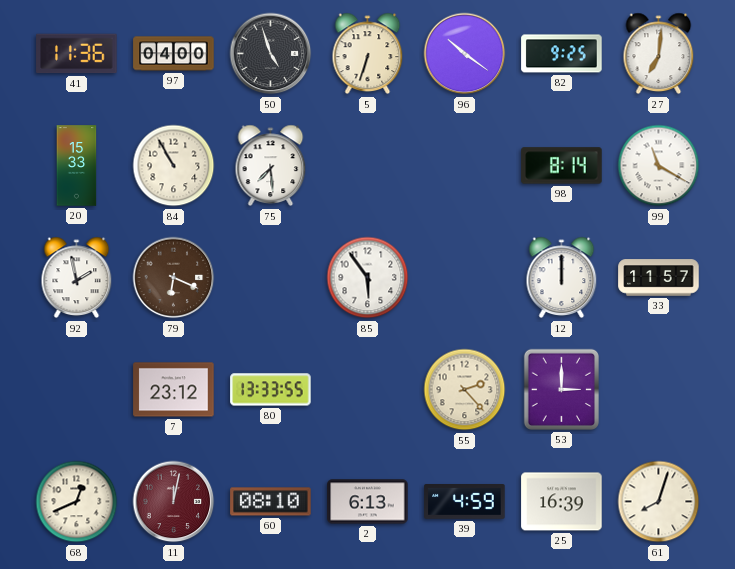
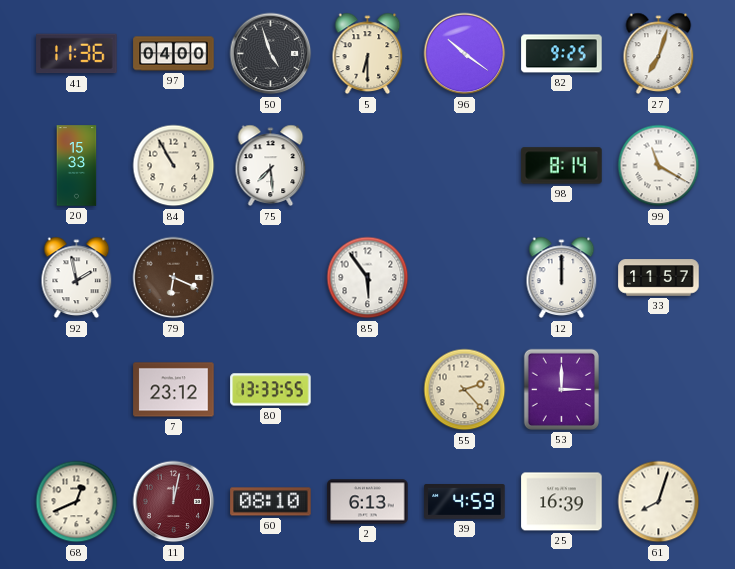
5: 6:33 -> 6:30 (368, 54)
27: 7:01 -> 7:03 (659, 54)
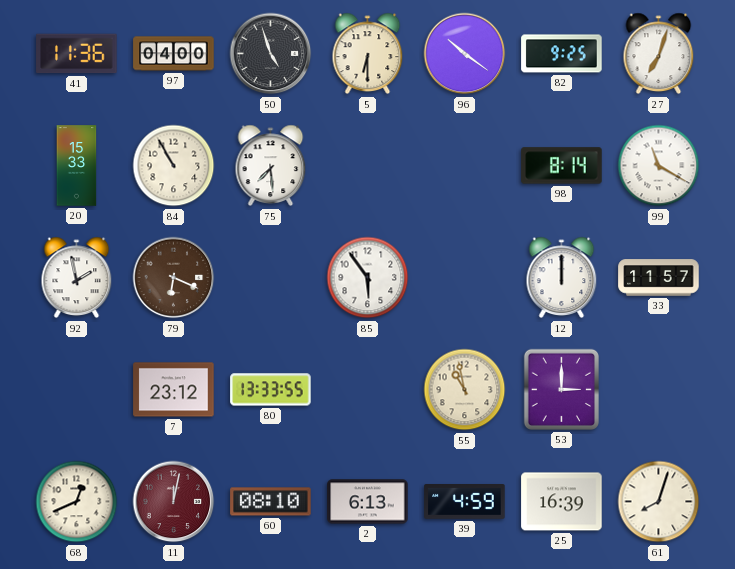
55: 2:23 -> 10:58 (465, 390)
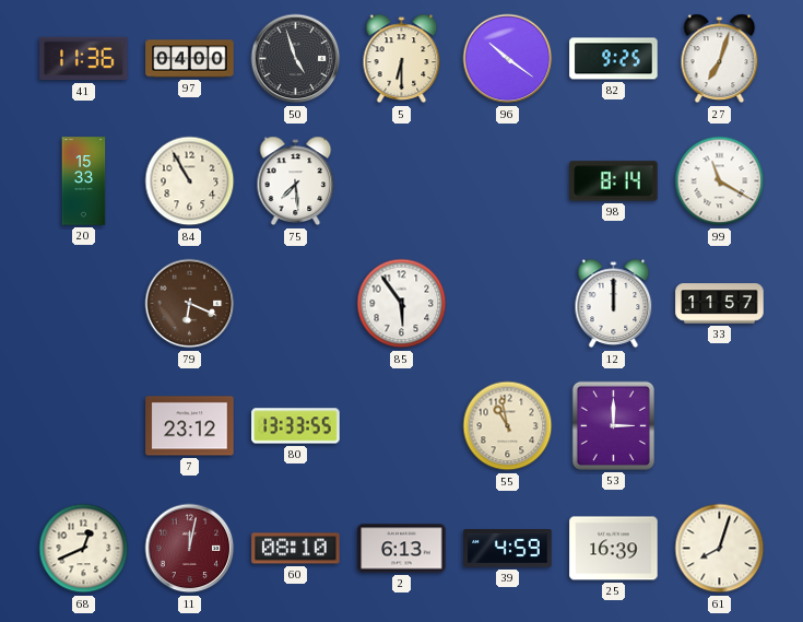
92: 1:58 -> none (77, 278)
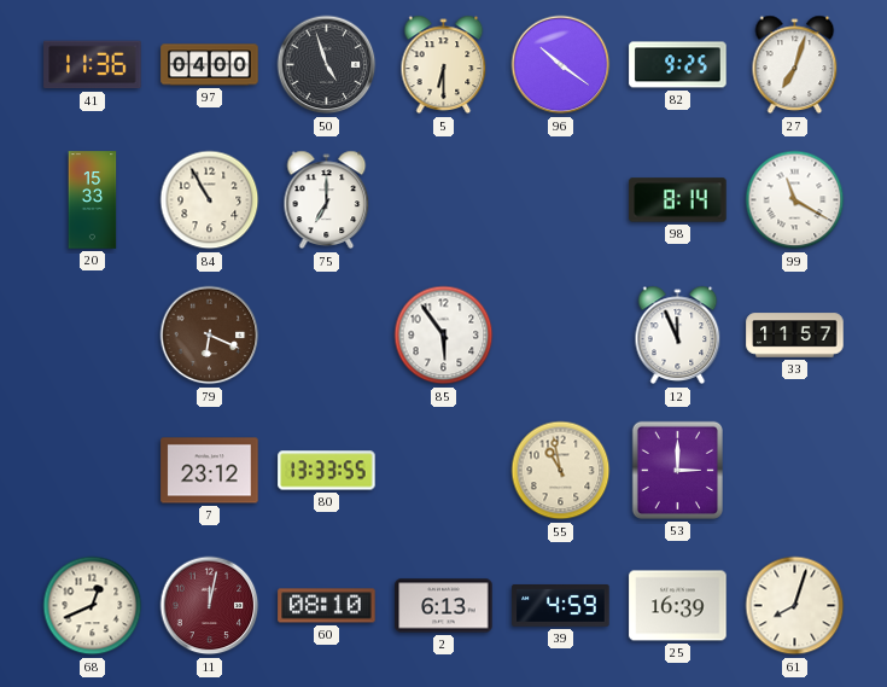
75: 7:29 -> 7:00 (327, 200)
12: 12:00 -> 11:56 (678, 336)
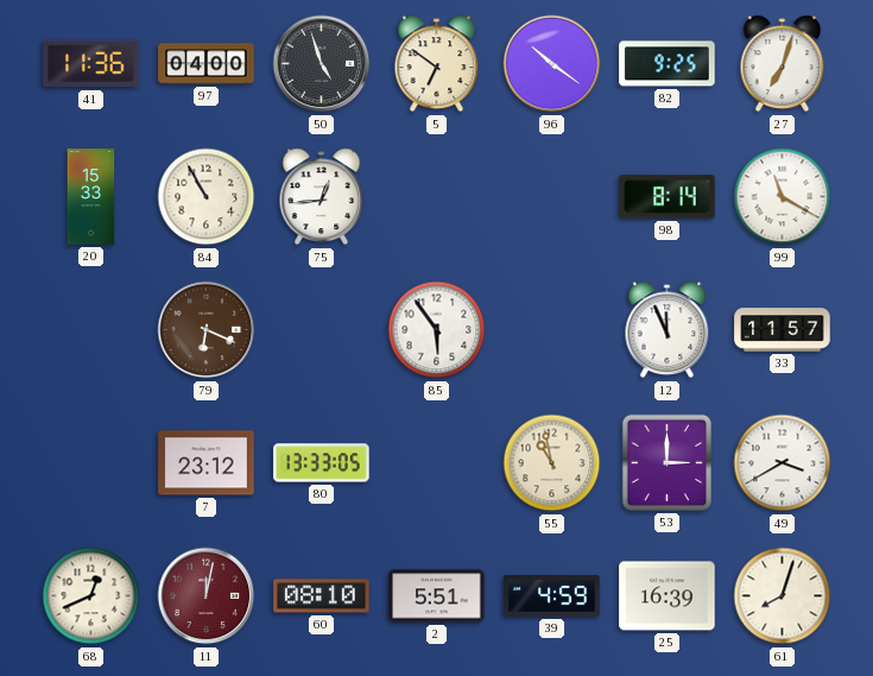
5: 6:30 -> 6:51 (437, 64)
75: 7:00 -> 12:44 (322, 197)
80: 13:33:55 -> 13:33:05 (322, 463)
49: none -> 3:40 (783, 463)
2: 6:13 -> 5:51 (437, 596)
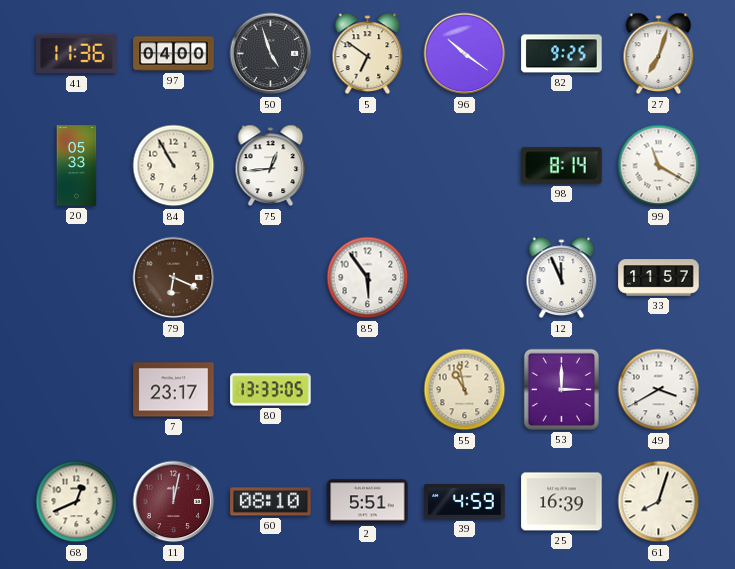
20: 15:33 -> 05:33 (77, 166)
7: 23:12 -> 23:17 (174, 390)
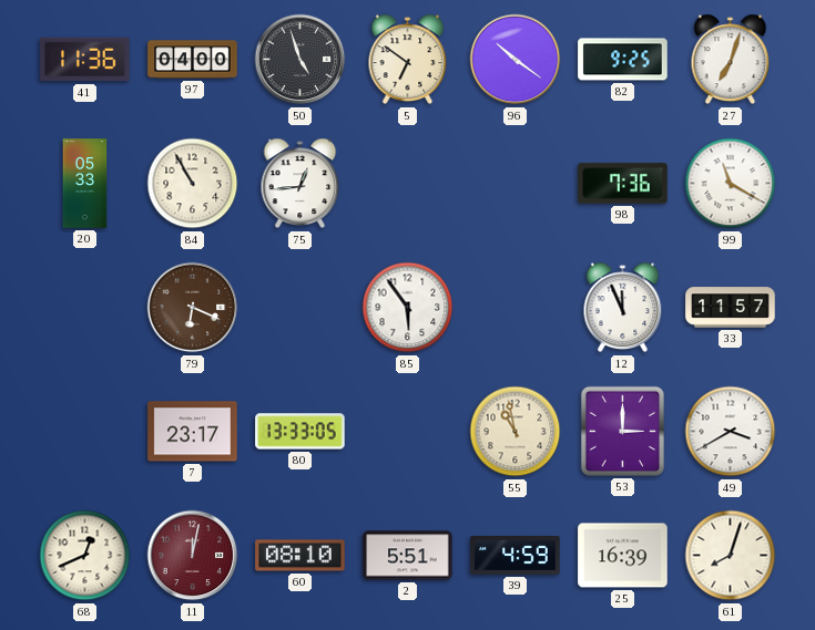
98: 8:14 -> 7:36 (623, 184)
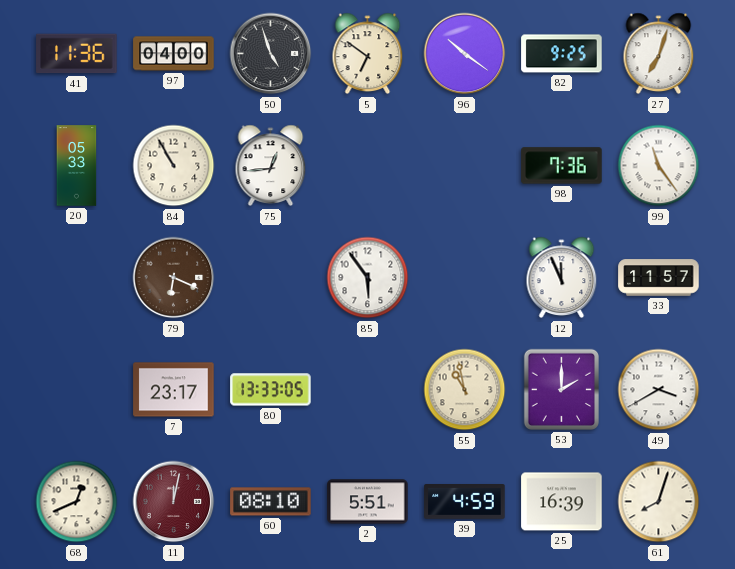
99: 11:20 -> 11:24 (659, 166)
53: 3:00 -> 2:00 (561, 389)
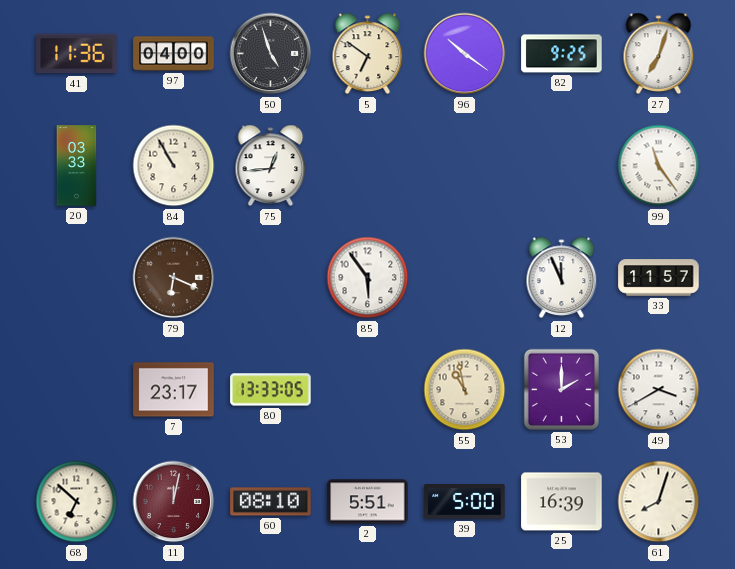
20: 05:33 -> 03:33 (77, 166)
98: 7:36 -> none (562, 166)
68: 12:41 -> 6:52 (77, 502)
39: 4:59 -> 5:00 (465, 502)
